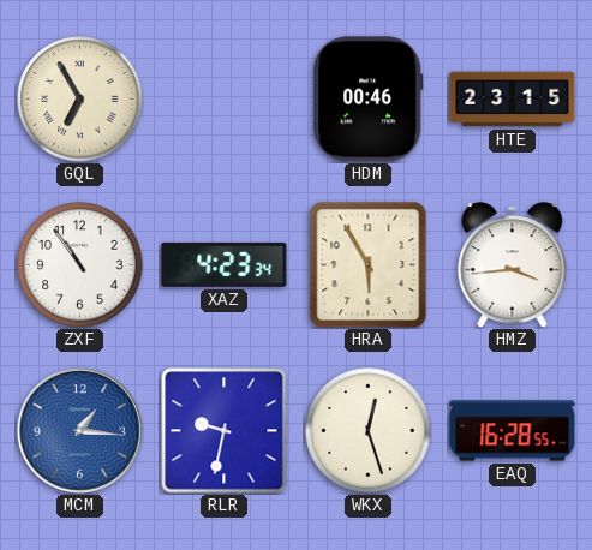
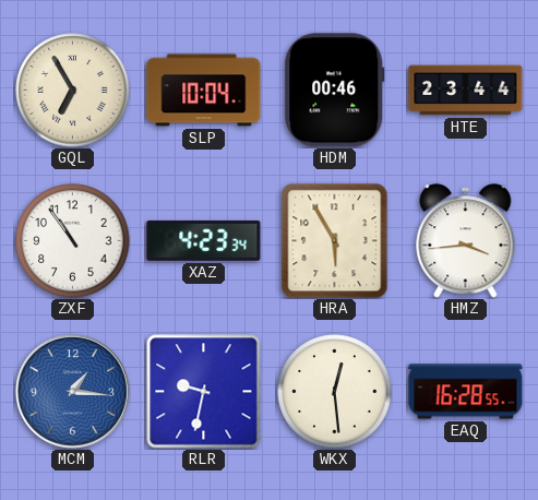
SLP: none -> 10:04 (204, 91)
HTE: 23:15 -> 23:44 (466, 91)
WKX: 12:27 -> 12:29 (335, 392)
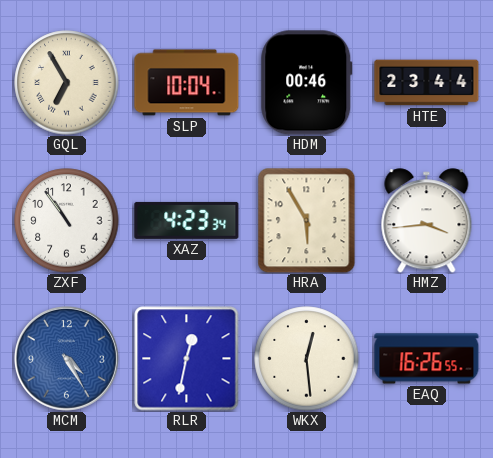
MCM: 1:16 -> 4:25 (66, 358)
RLR: 9:32 -> 12:32 (187, 359)
EAQ: 16:28 -> 16:26 (427, 359)
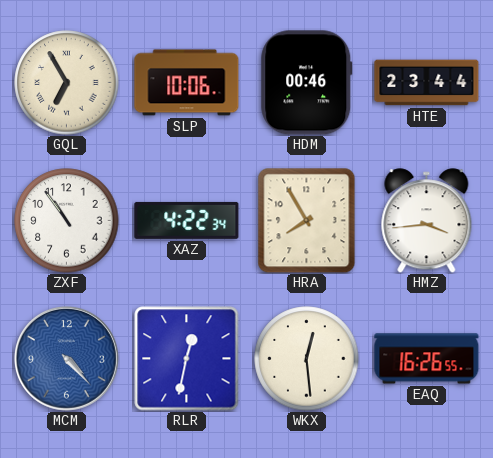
SLP: 10:04 -> 10:06 (187, 83)
XAZ: 4:23 -> 4:22 (187, 220)
HRA: 5:55 -> 7:55 (307, 221)
MCM: 4:25 -> 4:23 (66, 358)
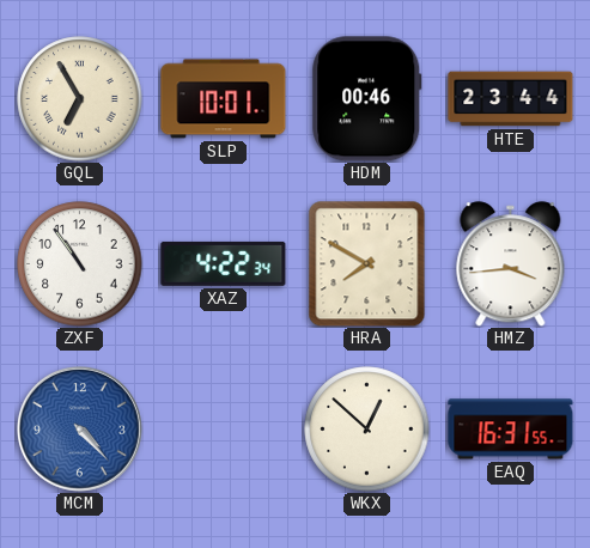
SLP: 10:06 -> 10:01 (224, 99)
HRA: 7:55 -> 7:50 (367, 264)
RLR: 12:32 -> none (187, 359)
WKX: 12:29 -> 12:52 (367, 430)
EAQ: 16:26 -> 16:31 (511, 430)
